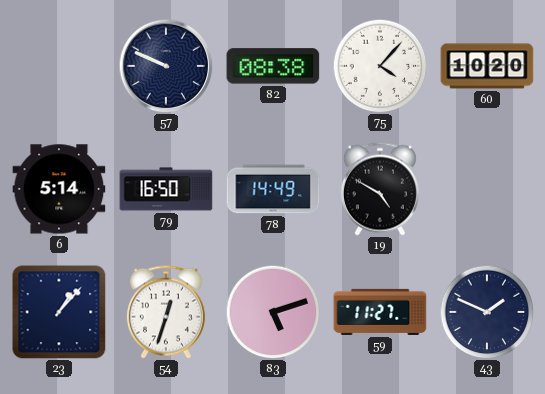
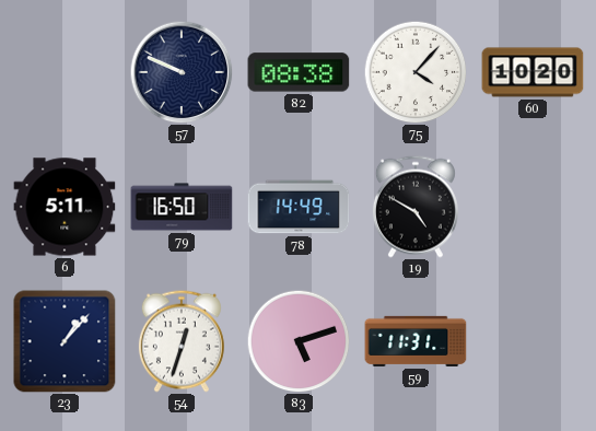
6: 5:14 -> 5:11 (65, 207)
59: 11:27 -> 11:31 (416, 341)
43: 1:49 -> none (487, 312)
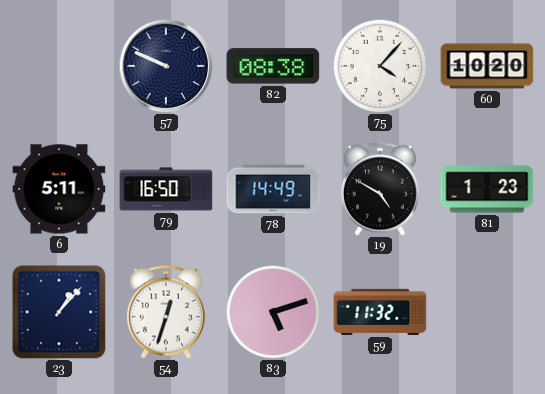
81: none -> 1:23 (487, 189)
59: 11:31 -> 11:32 (380, 312)
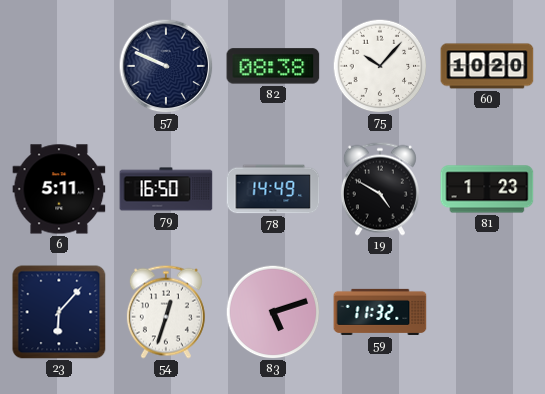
75: 4:07 -> 10:07 (380, 66)
23: 1:07 -> 6:07 (59, 312)
